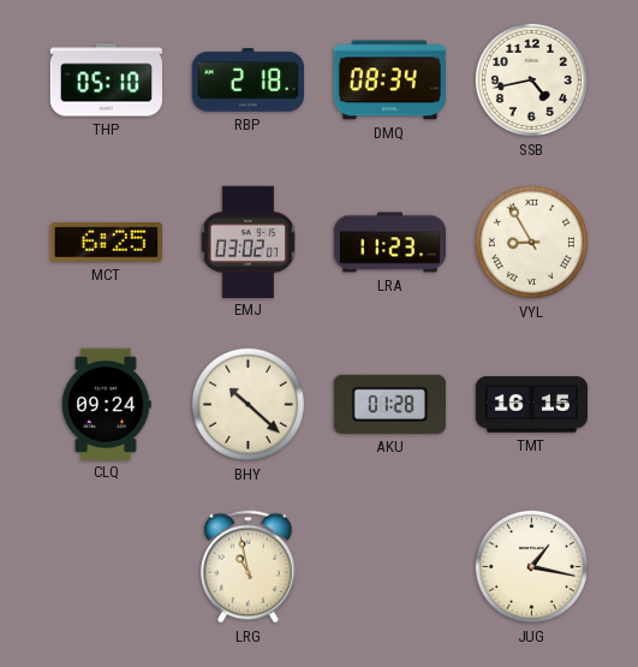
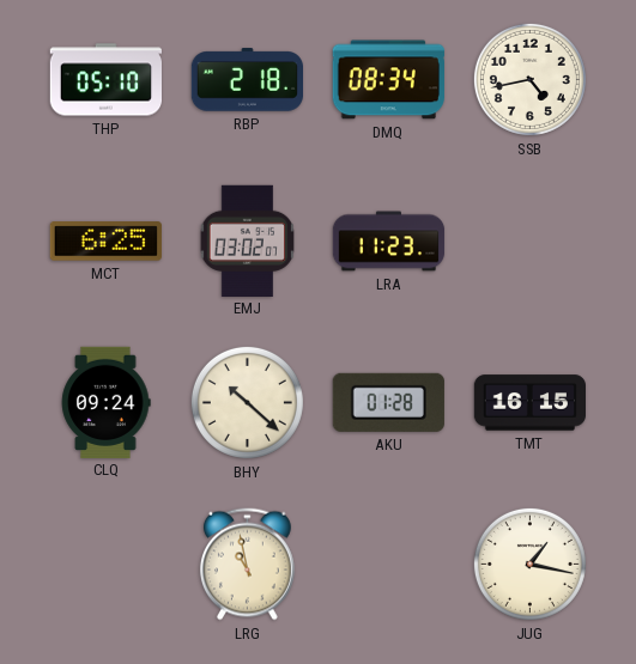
VYL: 8:55 -> none (531, 242)
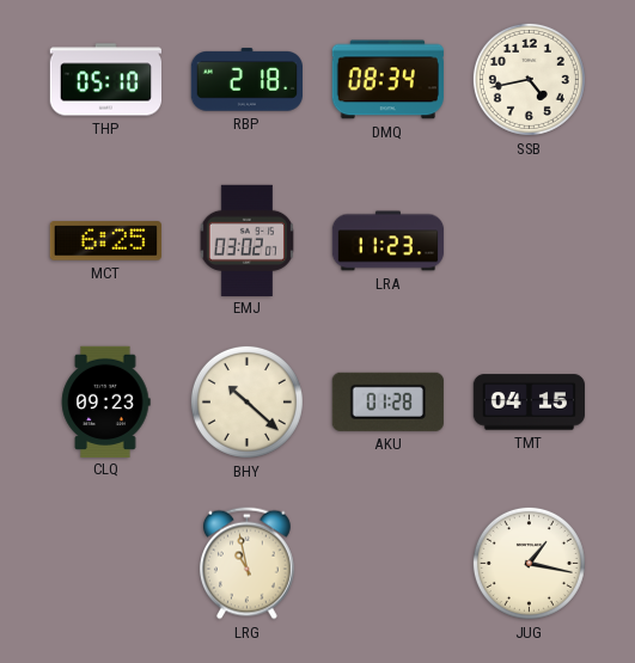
CLQ: 09:24 -> 09:23 (105, 401)
TMT: 16:15 -> 04:15 (529, 403)
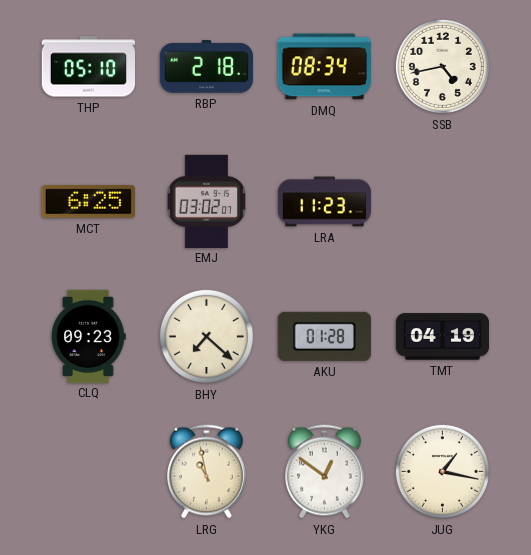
BHY: 10:22 -> 7:22 (206, 336)
TMT: 04:15 -> 04:19 (442, 337)
YKG: none -> 12:51 (324, 472)
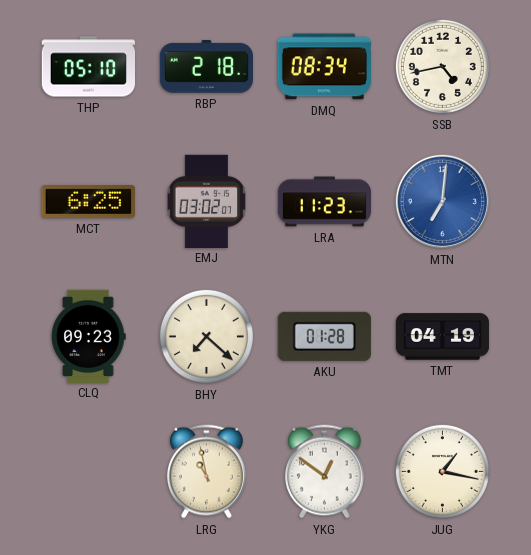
MTN: none -> 7:01 (442, 201)
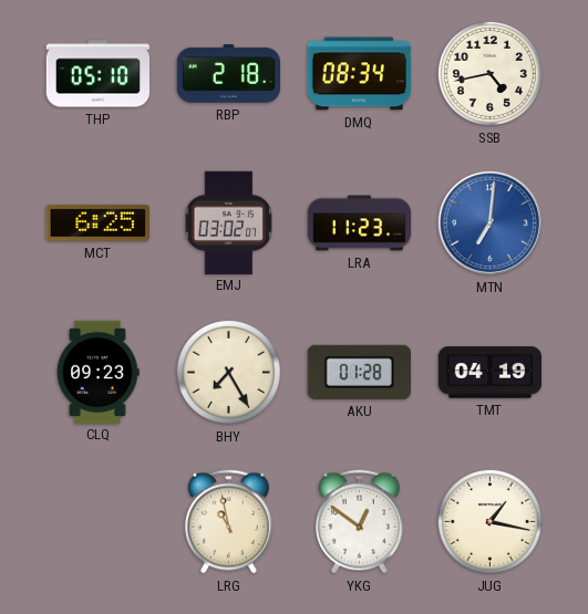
BHY: 7:22 -> 7:25 (228, 372)
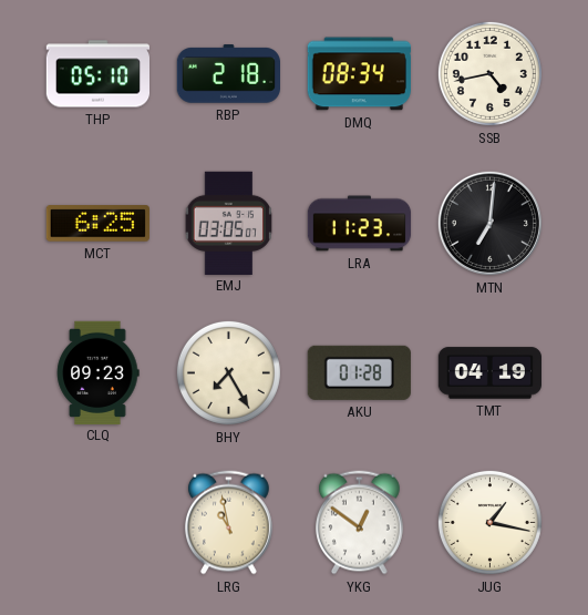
EMJ: 03:02 -> 03:05 (228, 223)
MTN dial: blue -> black (489, 223)
